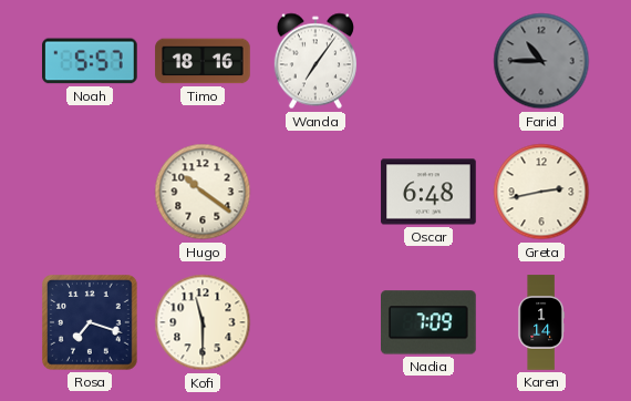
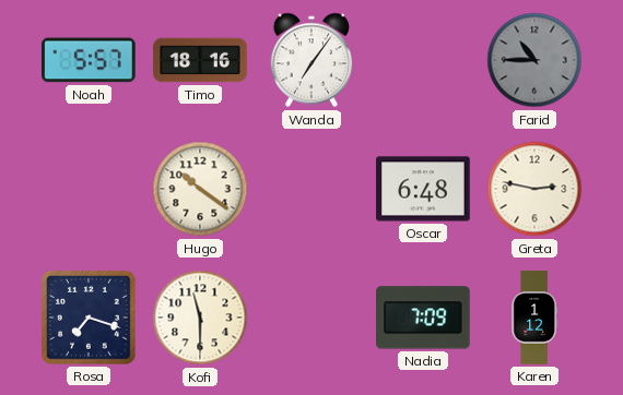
Greta: 2:43 -> 2:47 (534, 189)
Karen: 1:14 -> 1:12 (534, 318)
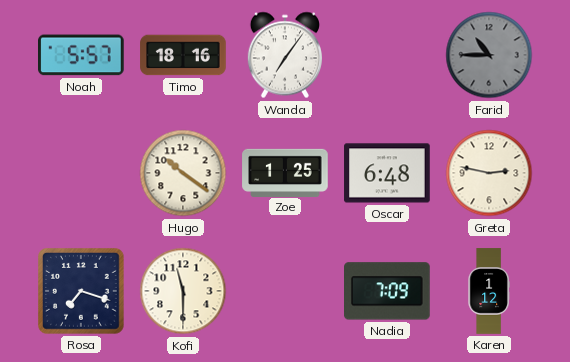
Zoe: none -> 1:25 (285, 172)
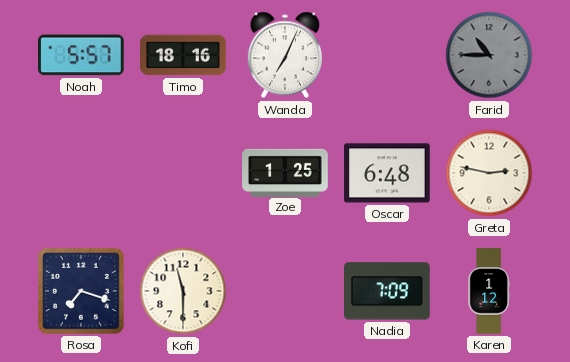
Wanda: 7:06 -> 7:04 (285, 55)
Hugo: 10:21 -> none (183, 173)
